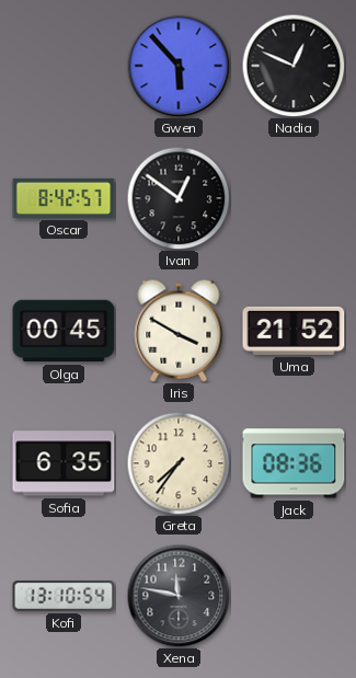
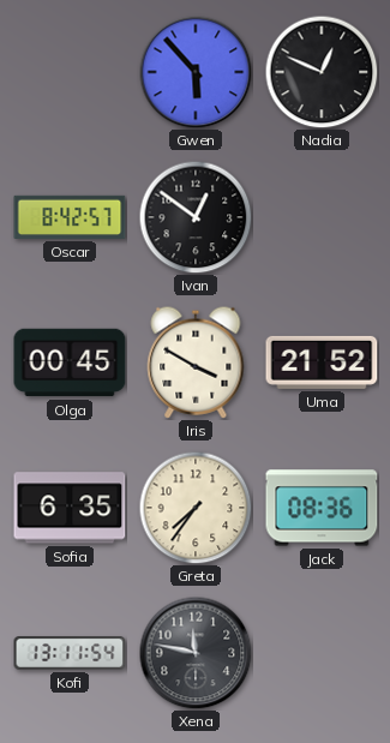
Kofi: 13:10 -> 13:11 (70, 654)
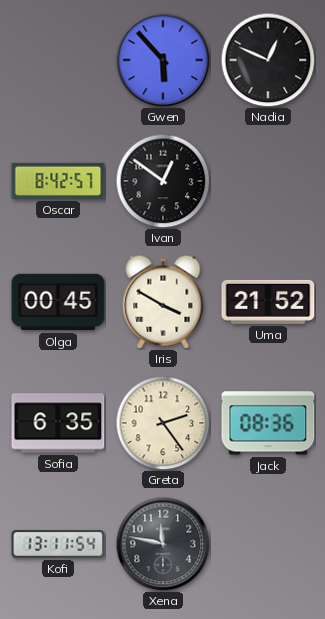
Greta: 7:36 -> 2:24 (163, 423)
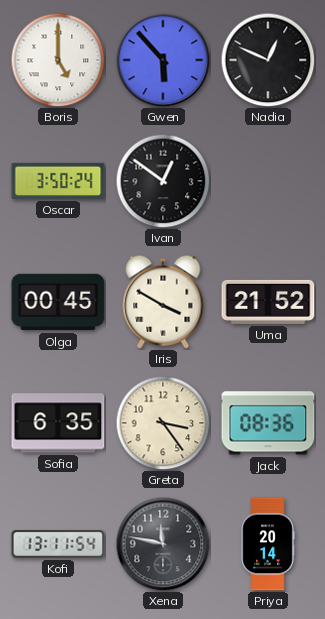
Boris: none -> 5:00 (58, 60)
Oscar: 8:42 -> 3:50 (58, 181)
Greta: 2:24 -> 3:24 (163, 423)
Priya: none -> 20:14 (268, 544)
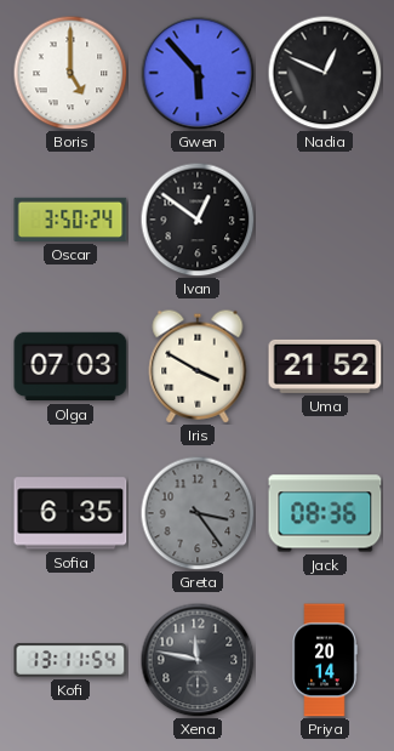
Olga: 00:45 -> 07:03 (70, 366)
Greta dial: cream -> grey (198, 513)
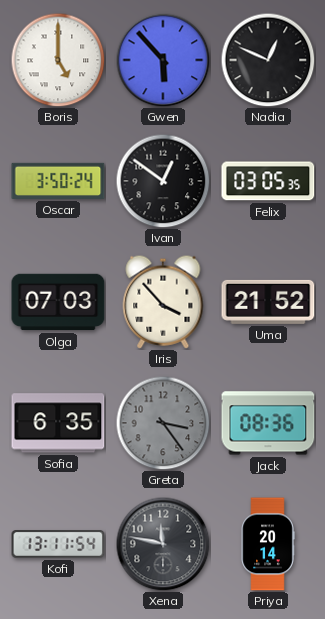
Felix: none -> 03:05 (268, 181)
Iris: 3:50 -> 3:53 (163, 302)
